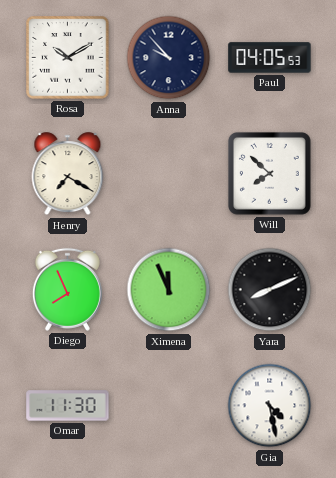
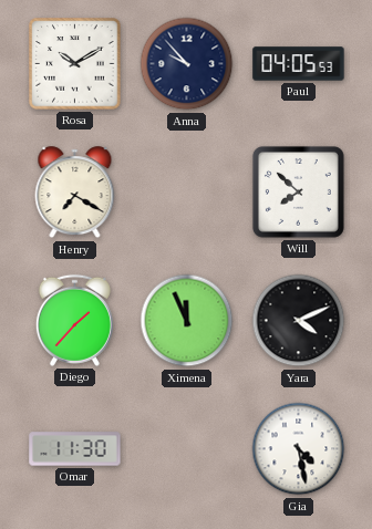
Diego: 7:56 -> 1:37 (74, 320)
Yara: 8:11 -> 4:11 (299, 321)
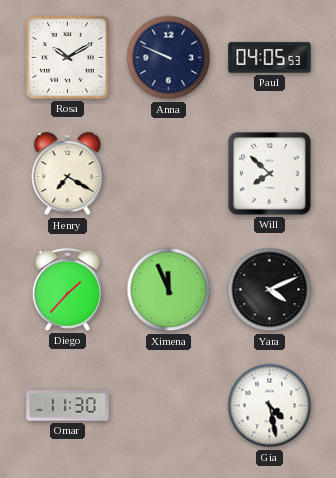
Anna: 9:53 -> 9:49 (169, 58)
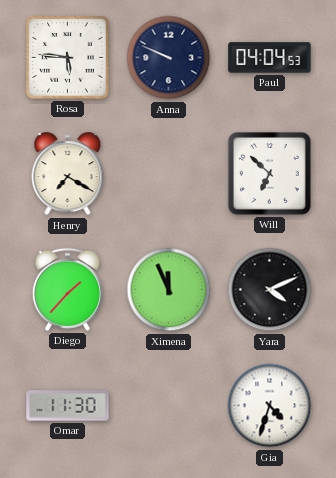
Rosa: 10:10 -> 5:46 (68, 58)
Paul: 04:05 -> 04:04 (270, 58)
Will: 7:52 -> 6:52 (269, 173)
Gia: 4:28 -> 4:33 (270, 406)
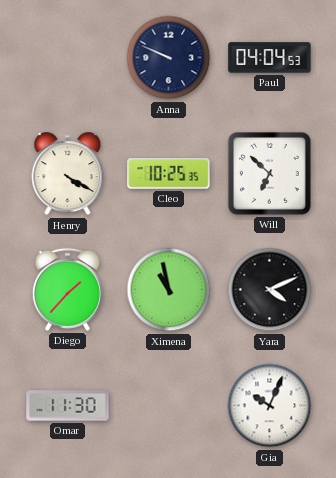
Rosa: 5:46 -> none (68, 58)
Henry: 7:20 -> 4:20 (68, 174)
Cleo: none -> 10:25 (169, 174)
Ximena: 11:56 -> 10:58 (169, 290)
Gia: 4:33 -> 10:04 (270, 406)
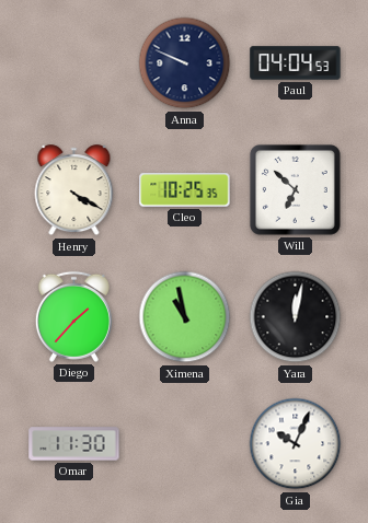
Yara: 4:11 -> 12:02 (296, 317)
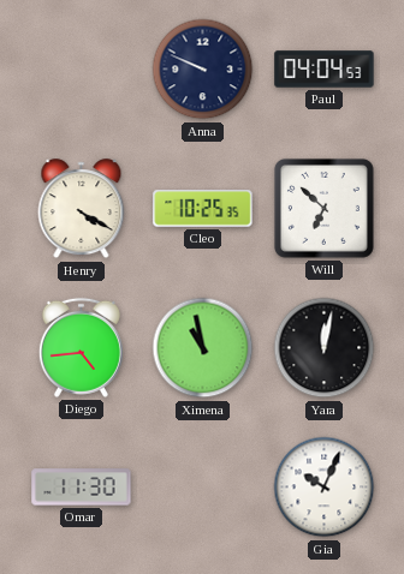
Diego: 1:37 -> 4:44 (81, 347)
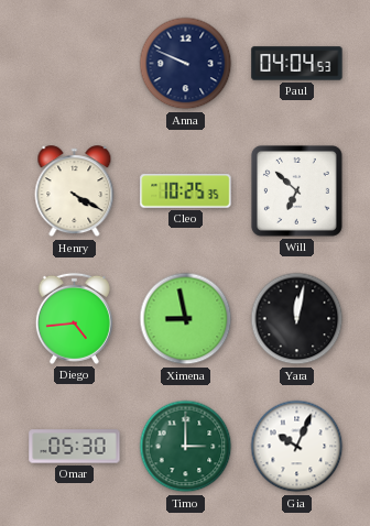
Ximena: 10:58 -> 8:58 (186, 319)
Omar: 11:30 -> 05:30 (75, 447)
Timo: none -> 3:00 (186, 447)
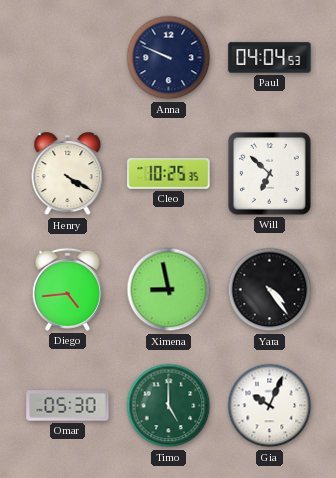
Yara: 12:02 -> 4:24 (270, 290)
Timo: 3:00 -> 5:00 (169, 406)
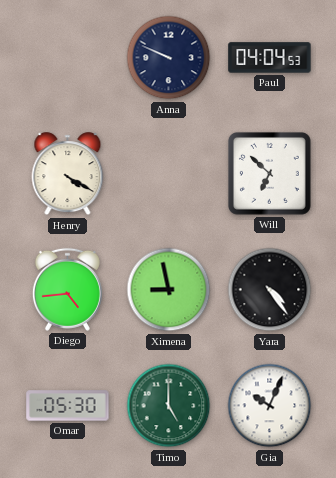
Cleo: 10:25 -> none (169, 174)
